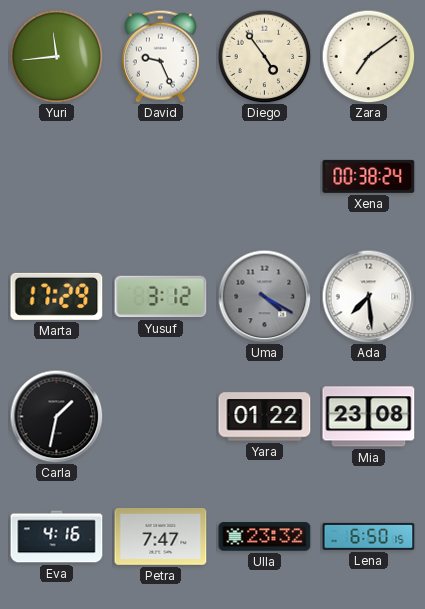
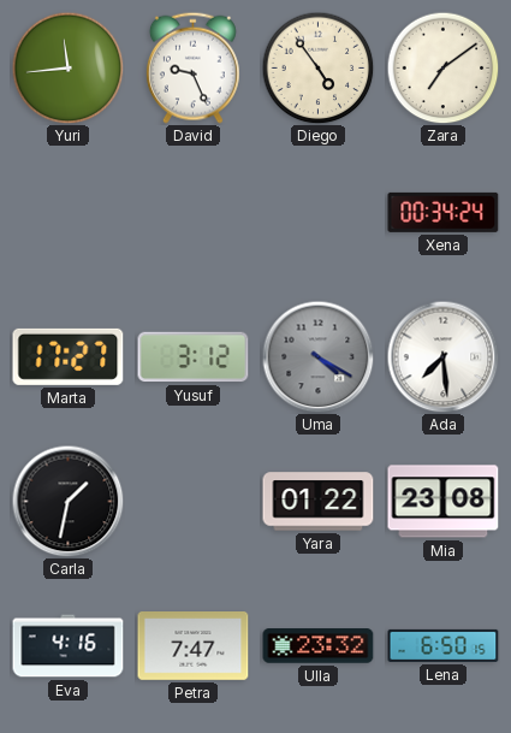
Xena: 00:38 -> 00:34 (444, 212)
Marta: 17:29 -> 17:27 (69, 356)
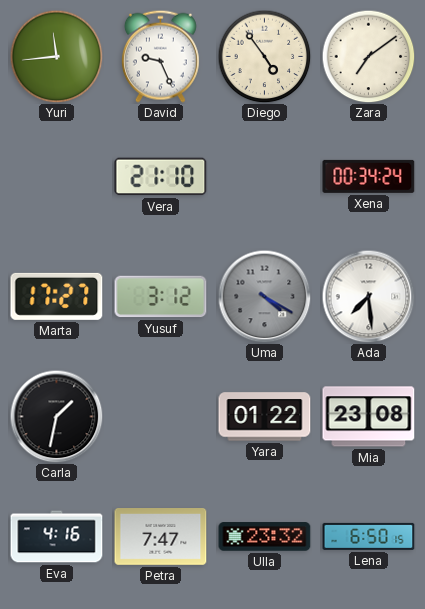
Vera: none -> 21:10 (161, 177)
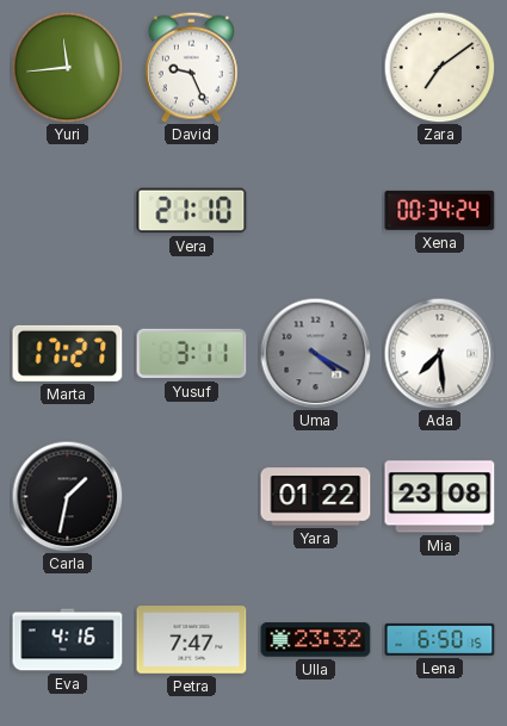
Diego: 4:54 -> none (264, 56)
Yusuf: 3:12 -> 3:11 (192, 354)
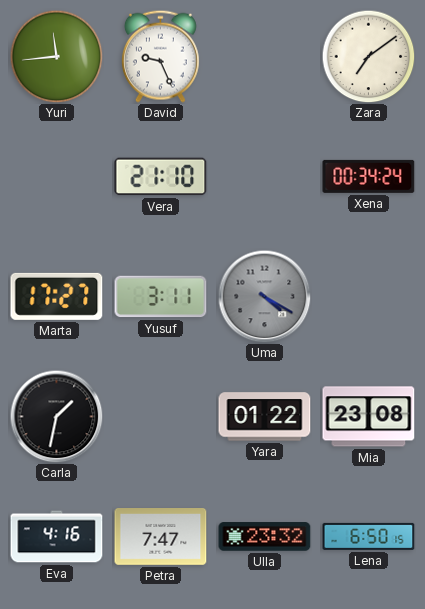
Ada: 7:29 -> none (439, 353)
